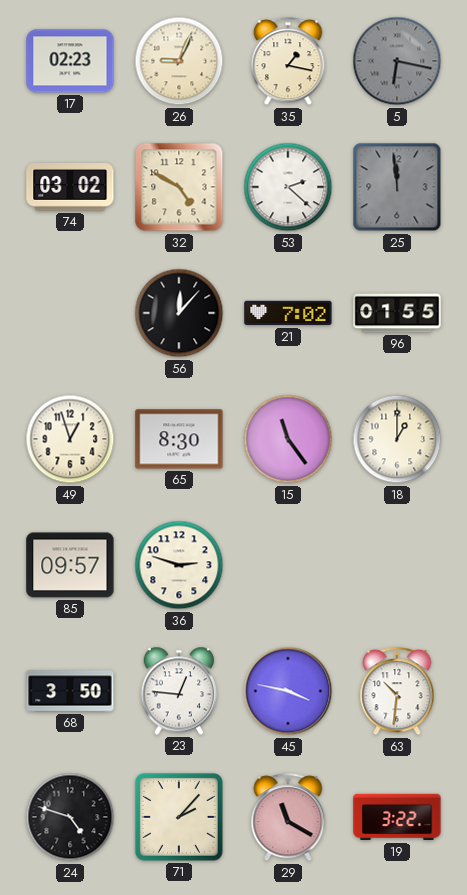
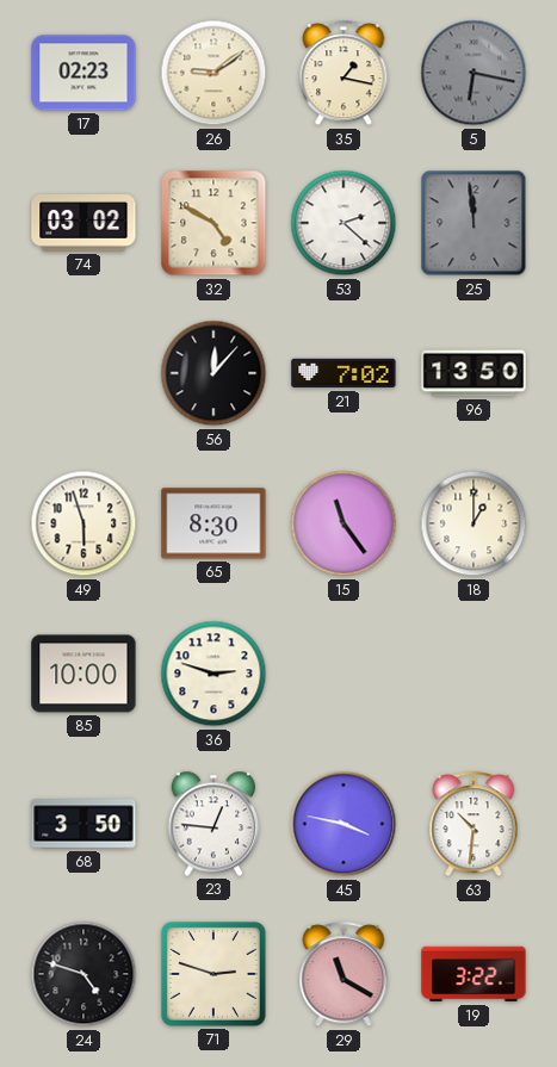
26: 9:04 -> 9:09 (213, 73)
96: 01:55 -> 13:50 (474, 373)
49: 12:57 -> 5:57 (83, 523)
85: 09:57 -> 10:00 (83, 674)
71: 2:07 -> 2:48 (213, 974)
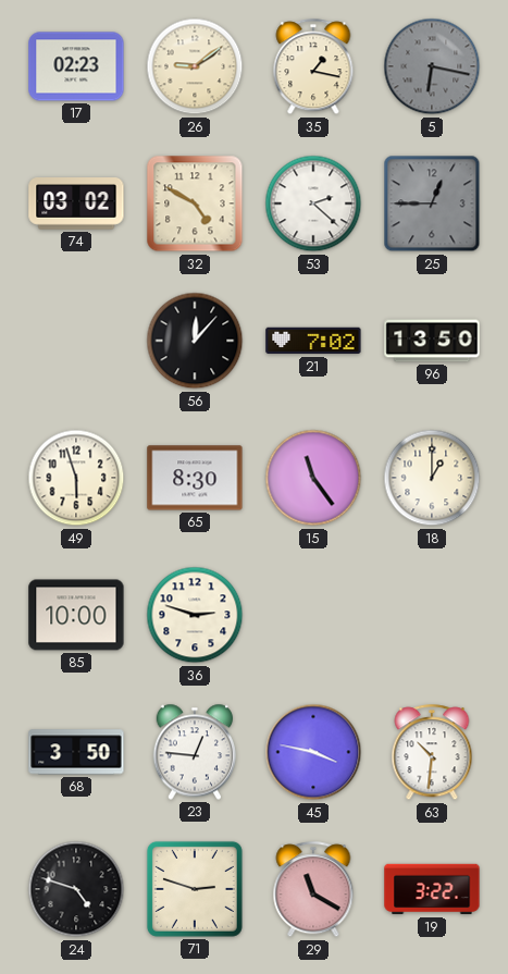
25: 11:59 -> 12:45 (432, 204)
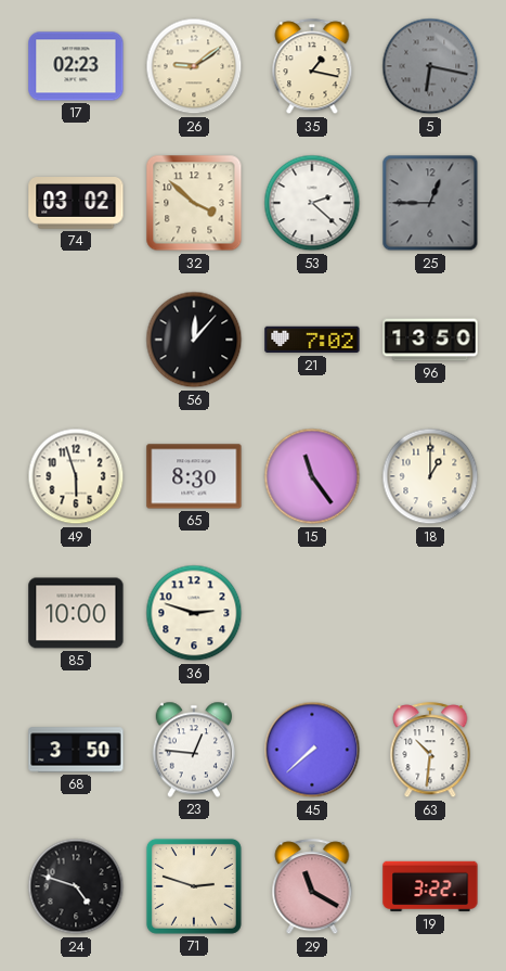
32: 4:50 -> 3:52 (194, 203)
45: 3:47 -> 7:38 (312, 750)
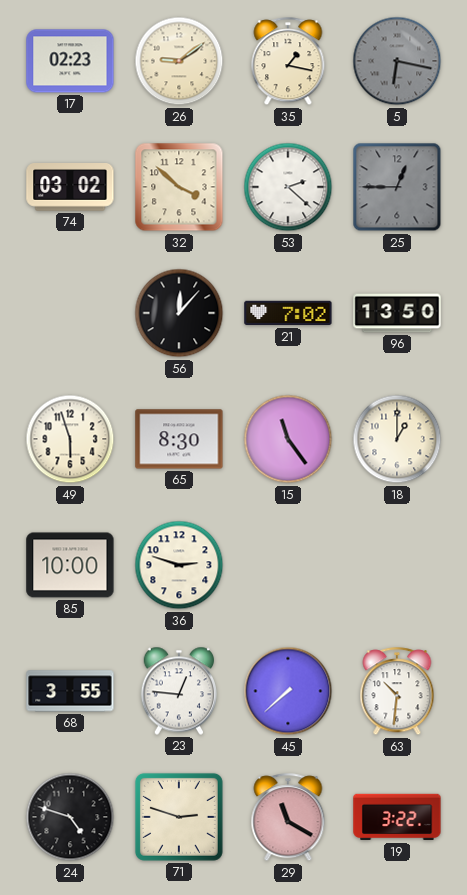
68: 3:50 -> 3:55 (70, 691)
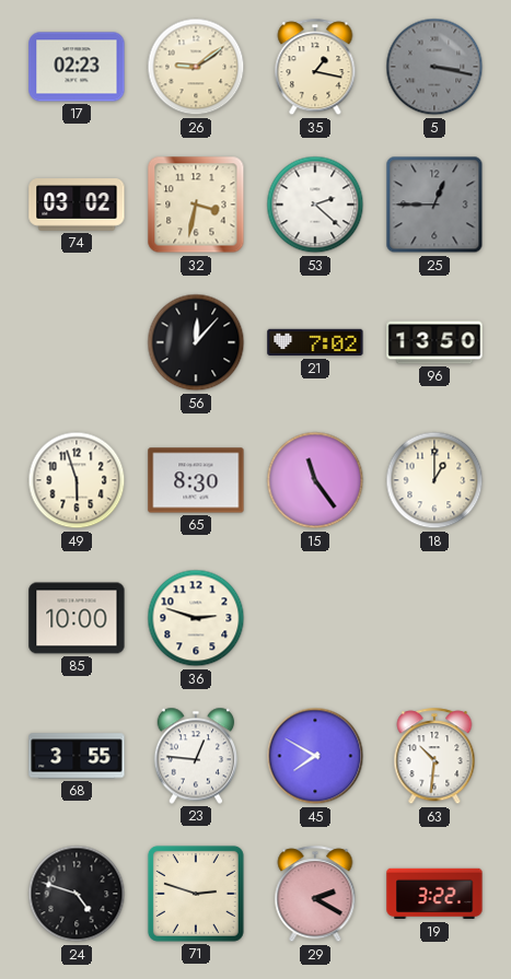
5: 6:17 -> 3:17 (434, 67)
32: 3:52 -> 3:32 (196, 205)
45: 7:38 -> 7:50 (315, 756)
29: 11:20 -> 2:20 (315, 895)
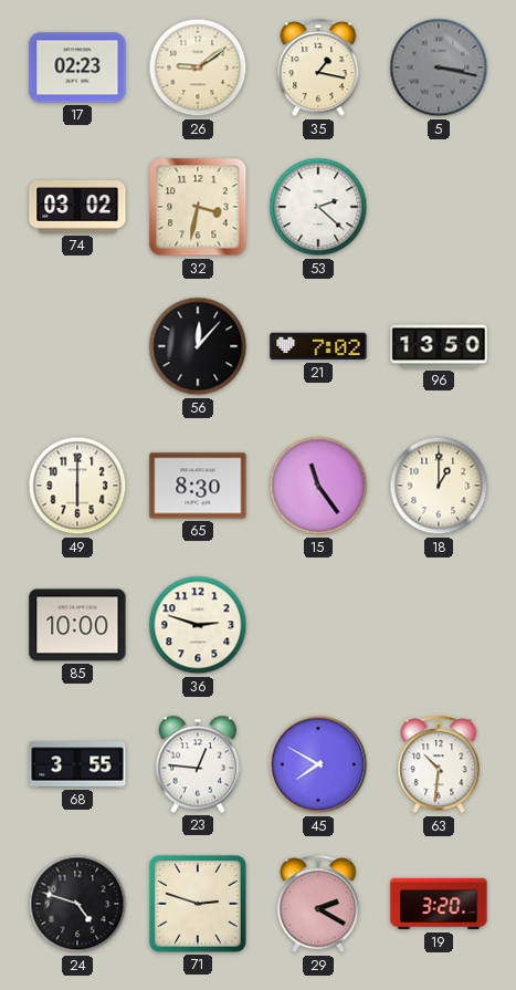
25: 12:45 -> none (434, 205)
49: 5:57 -> 6:00 (77, 486)
19: 3:22 -> 3:20 (439, 904)
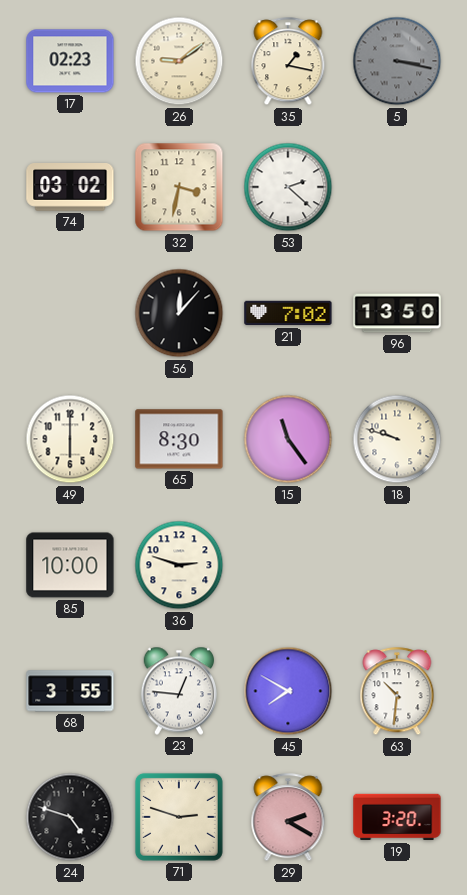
18: 1:00 -> 9:48 (397, 439)
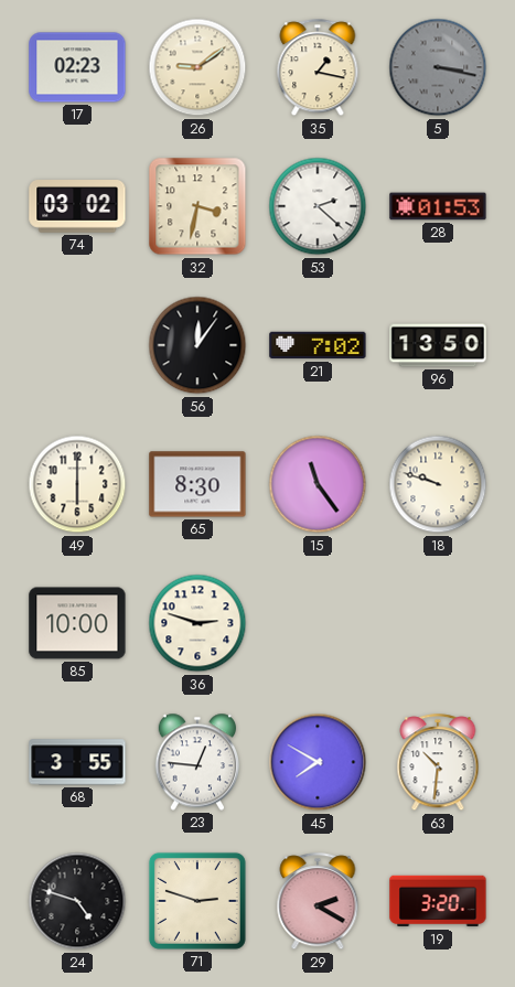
28: none -> 01:53 (438, 206)
56: 12:07 -> 12:06 (197, 345)
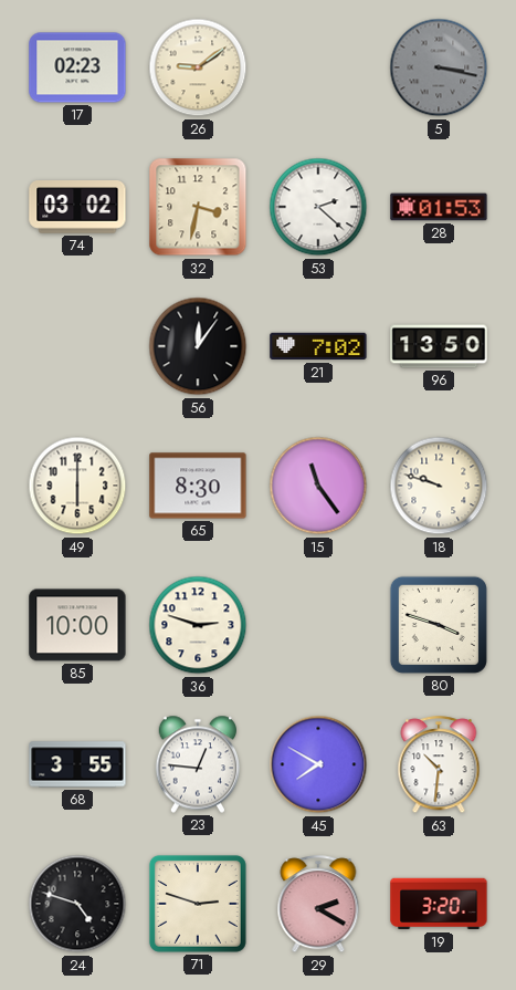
35: 1:17 -> none (318, 68)
80: none -> 3:48 (439, 625)
